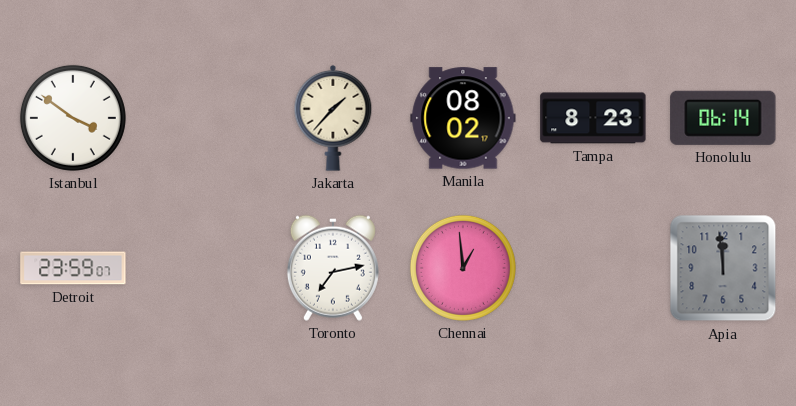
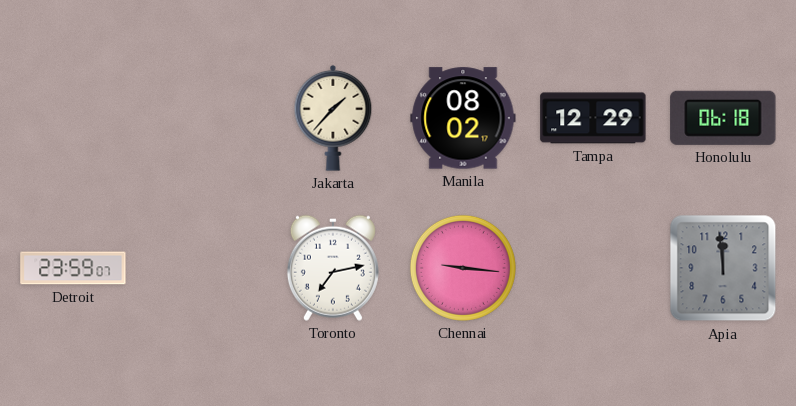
Istanbul: 3:51 -> none (73, 118)
Tampa: 8:23 -> 12:29 (593, 118)
Honolulu: 06:14 -> 06:18 (723, 118)
Chennai: 12:59 -> 9:16 (463, 268)
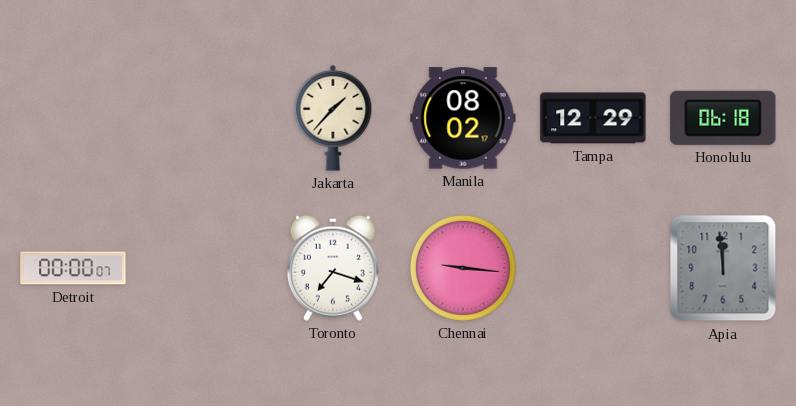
Detroit: 23:59 -> 00:00 (73, 268)
Toronto: 7:13 -> 7:18 (333, 268)
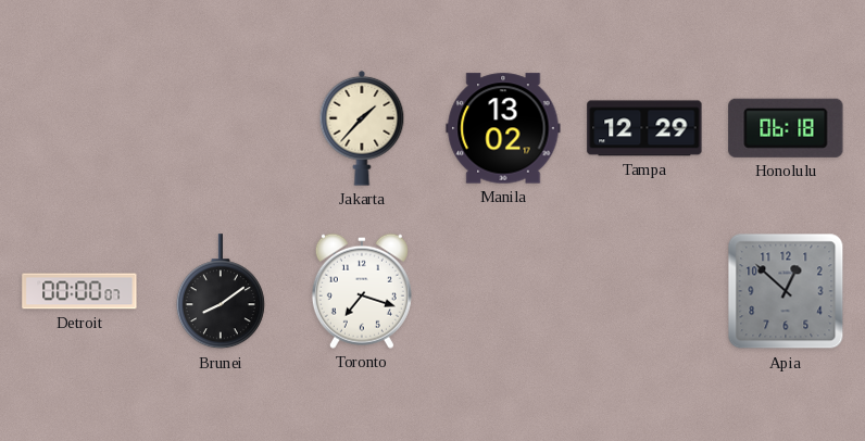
Manila: 08:02 -> 13:02 (503, 128)
Brunei: none -> 8:09 (221, 292)
Chennai: 9:16 -> none (463, 268)
Apia: 11:59 -> 12:52 (786, 291)
